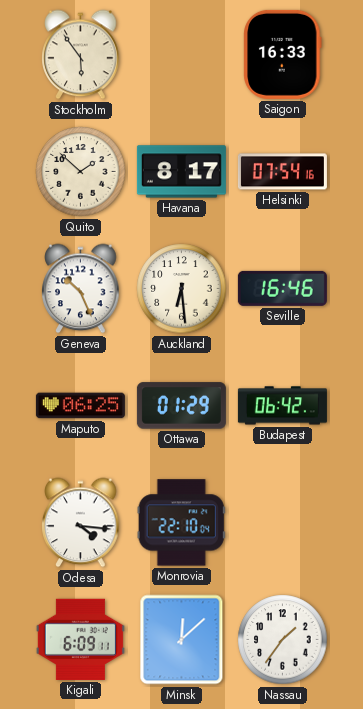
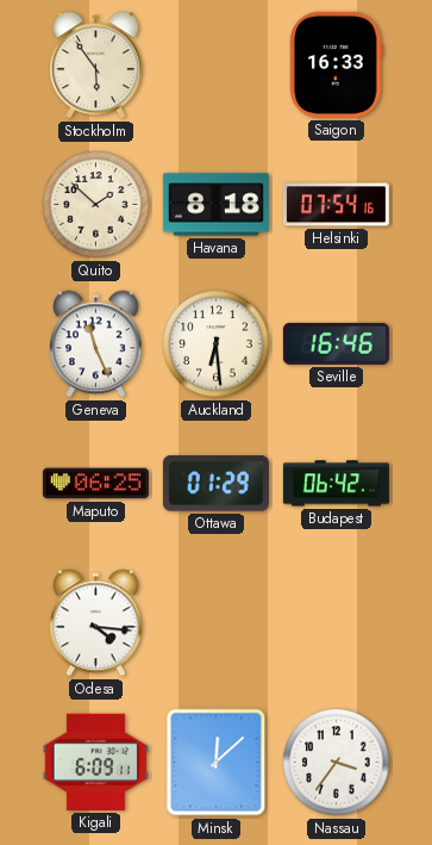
Havana: 8:17 -> 8:18 (215, 205)
Geneva: 10:26 -> 11:26 (96, 344)
Monrovia: 22:10 -> none (181, 523)
Nassau: 1:36 -> 3:36 (337, 763)
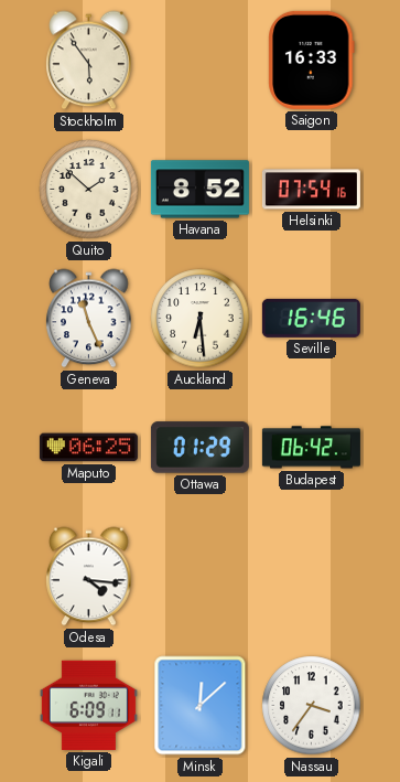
Havana: 8:18 -> 8:52 (199, 190)
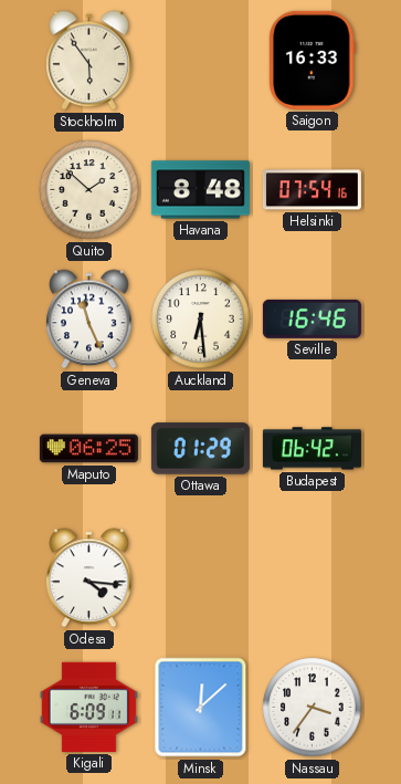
Havana: 8:52 -> 8:48 (200, 190)
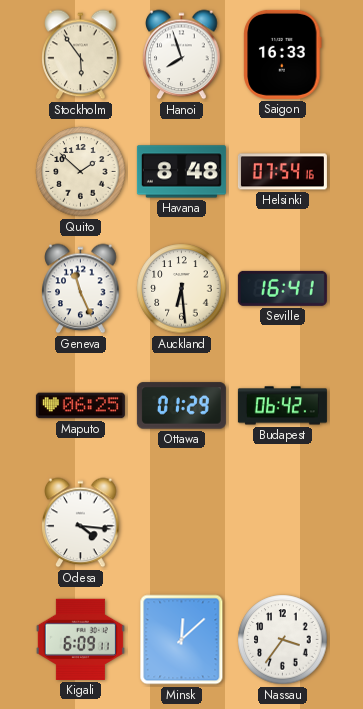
Hanoi: none -> 7:57 (182, 55)
Seville: 16:46 -> 16:41 (282, 288)
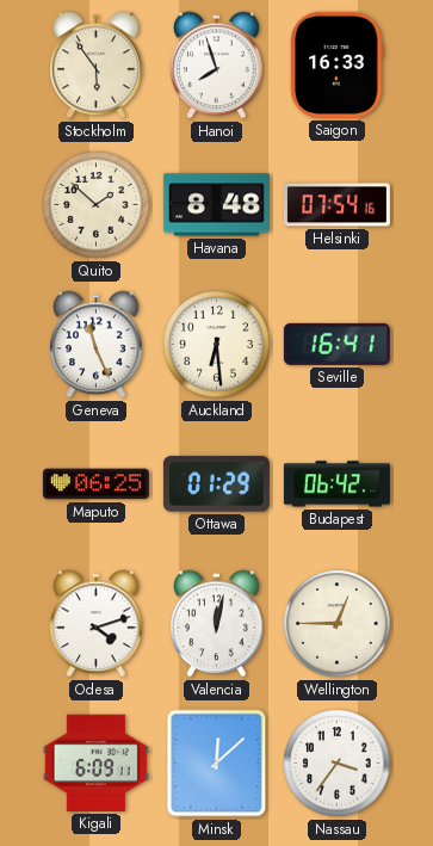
Odesa: 4:16 -> 4:12 (97, 624)
Valencia: none -> 12:02 (217, 624)
Wellington: none -> 12:45 (338, 624)
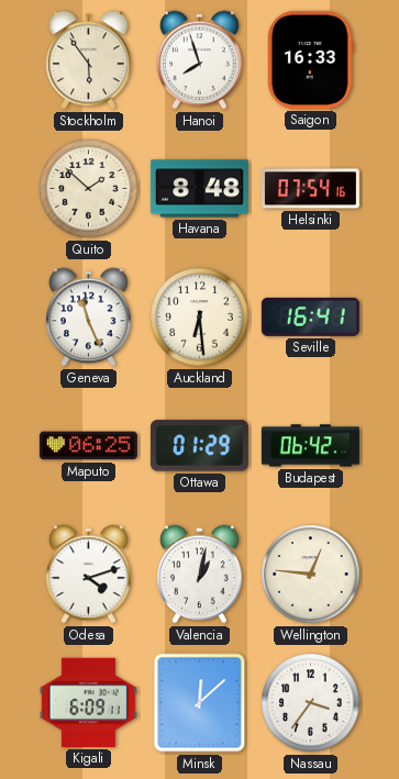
Valencia: 12:02 -> 1:02 (200, 575)
Wellington: 12:45 -> 12:46 (311, 575)
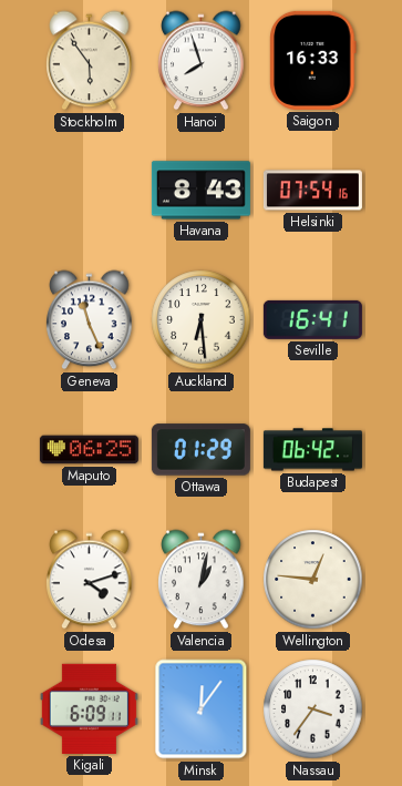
Quito: 1:52 -> none (89, 189)
Havana: 8:48 -> 8:43 (200, 191)
Minsk: 12:08 -> 12:06 (202, 710)
